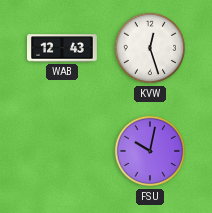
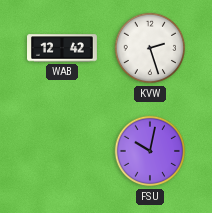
WAB: 12:43 -> 12:42 (63, 48)
KVW: 12:27 -> 2:27 (150, 48)
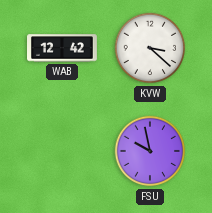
KVW: 2:27 -> 3:22 (150, 48)
FSU: 10:02 -> 9:58 (150, 151)
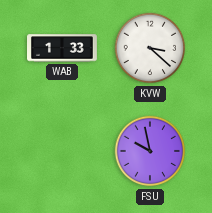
WAB: 12:42 -> 1:33 (63, 48)
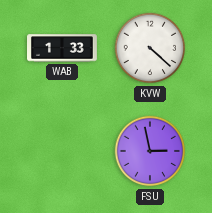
KVW: 3:22 -> 4:22 (150, 48)
FSU: 9:58 -> 2:58 (150, 151)
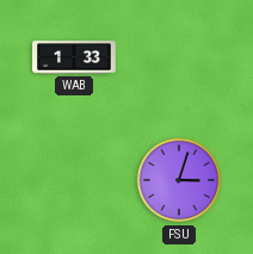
KVW: 4:22 -> none (150, 48)
FSU: 2:58 -> 3:03 (179, 180)
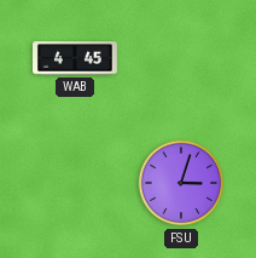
WAB: 1:33 -> 4:45 (76, 58)
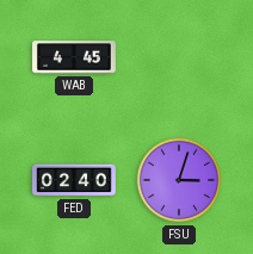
FED: none -> 02:40 (75, 180)
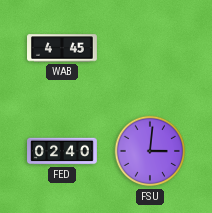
FSU: 3:03 -> 3:01 (150, 151)
